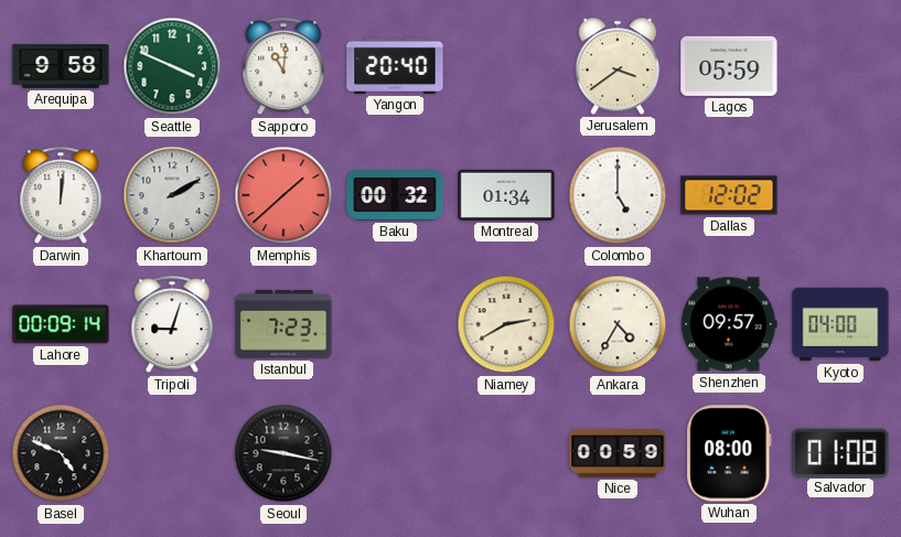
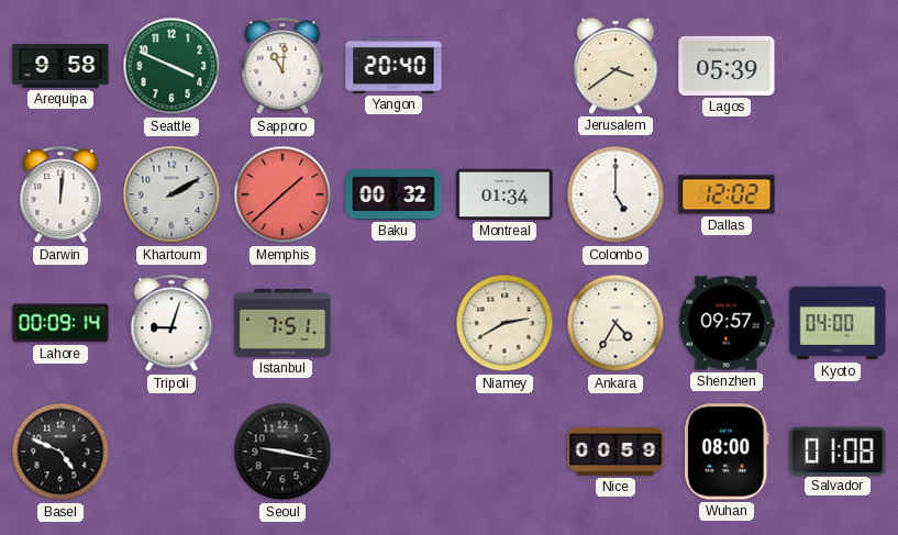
Lagos: 05:59 -> 05:39 (727, 66)
Istanbul: 7:23 -> 7:51 (282, 323)
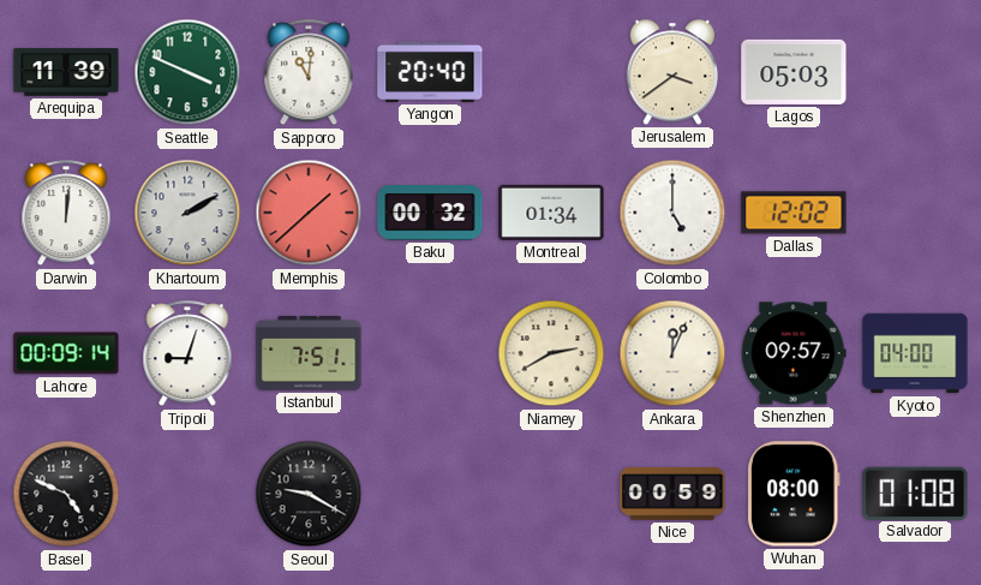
Arequipa: 9:58 -> 11:39 (66, 72)
Lagos: 05:39 -> 05:03 (794, 72)
Ankara: 4:35 -> 12:04 (672, 353)
Seoul: 9:17 -> 9:20 (309, 494)
